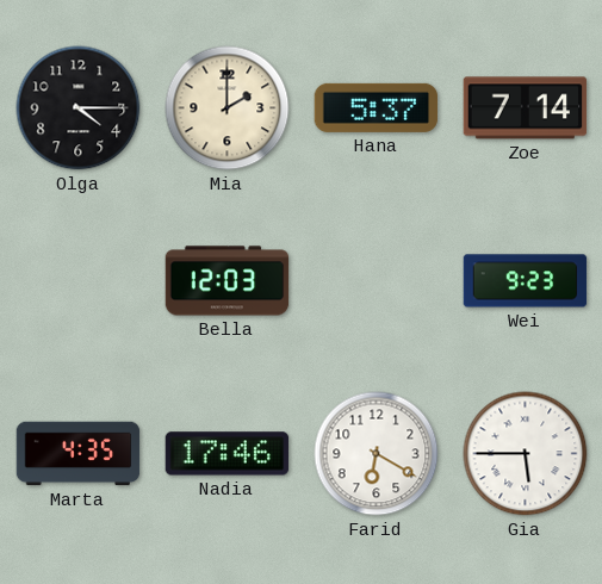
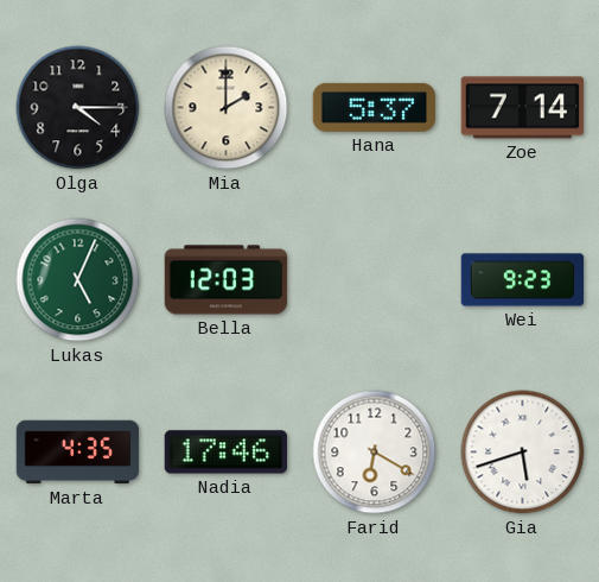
Lukas: none -> 5:04 (78, 280)
Gia: 5:45 -> 5:42 (523, 453)
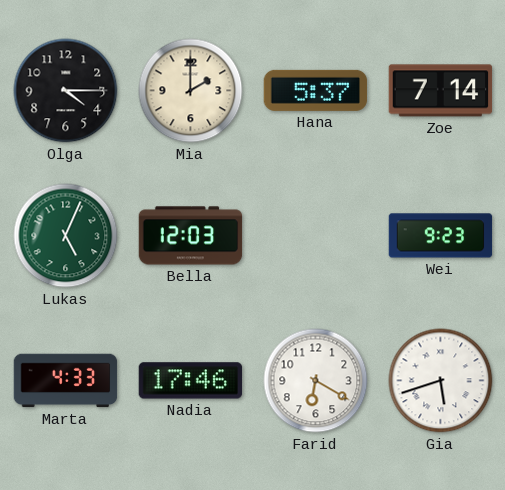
Marta: 4:35 -> 4:33 (66, 381)
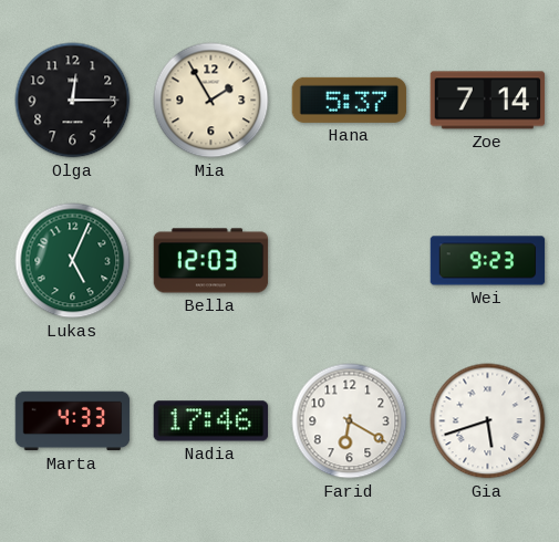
Olga: 4:15 -> 12:15 (73, 101)
Mia: 2:00 -> 1:55 (211, 101)
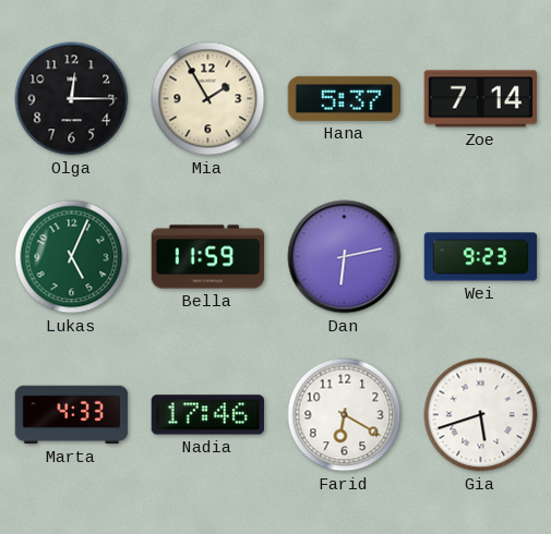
Bella: 12:03 -> 11:59 (208, 257)
Dan: none -> 6:13 (345, 257)
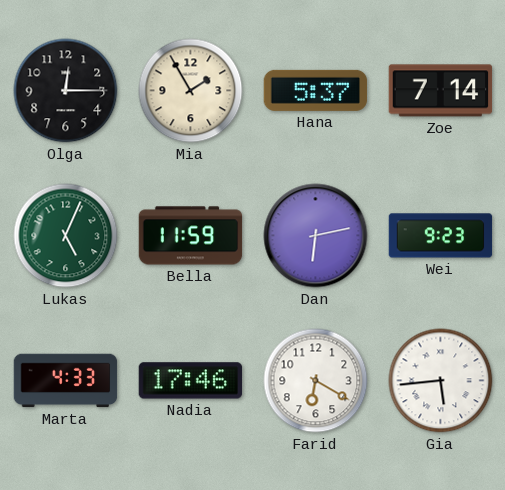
Gia: 5:42 -> 5:44 (441, 381)
